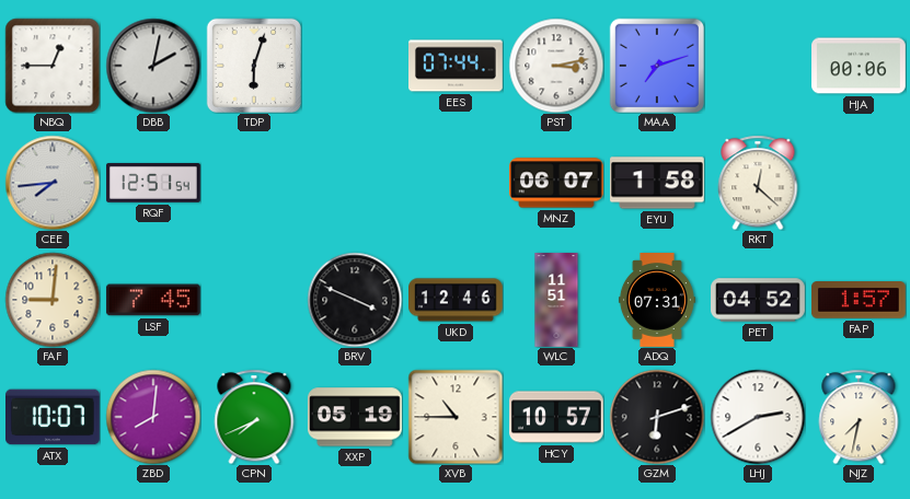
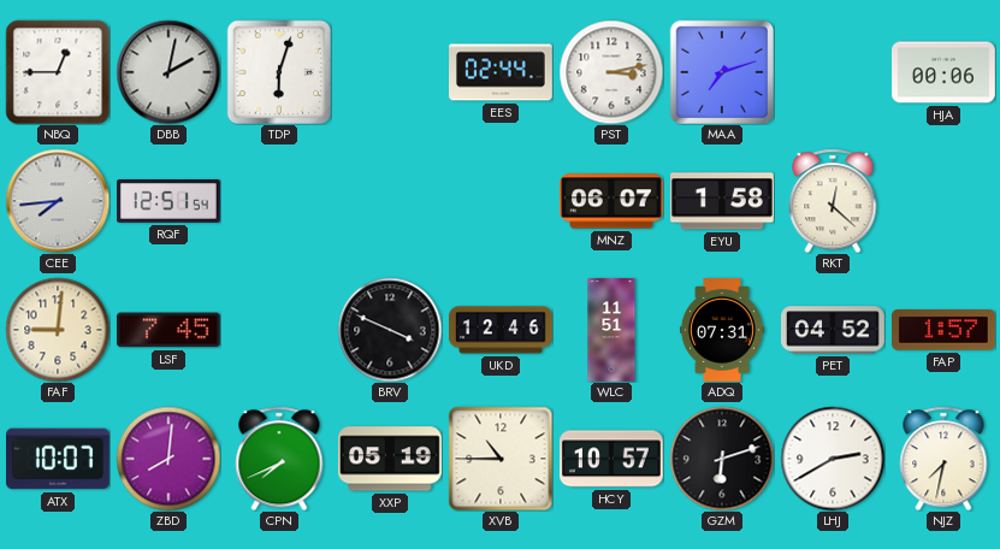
EES: 07:44 -> 02:44 (502, 72)
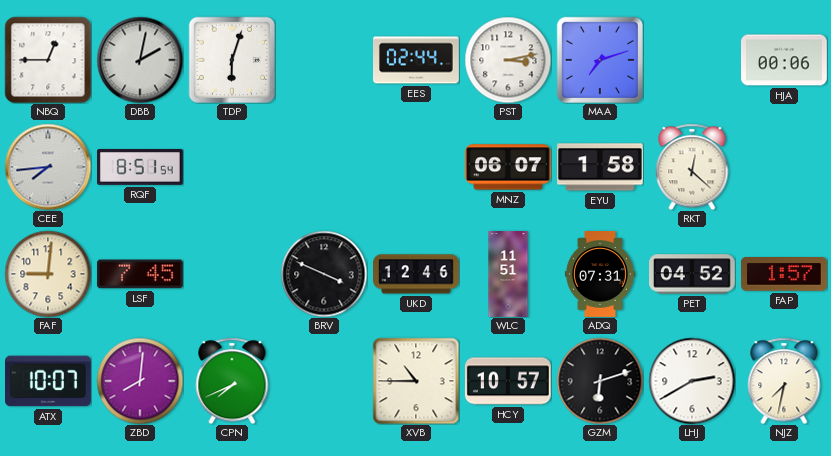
RQF: 12:51 -> 8:51 (141, 168)
XXP: 05:19 -> none (390, 459)
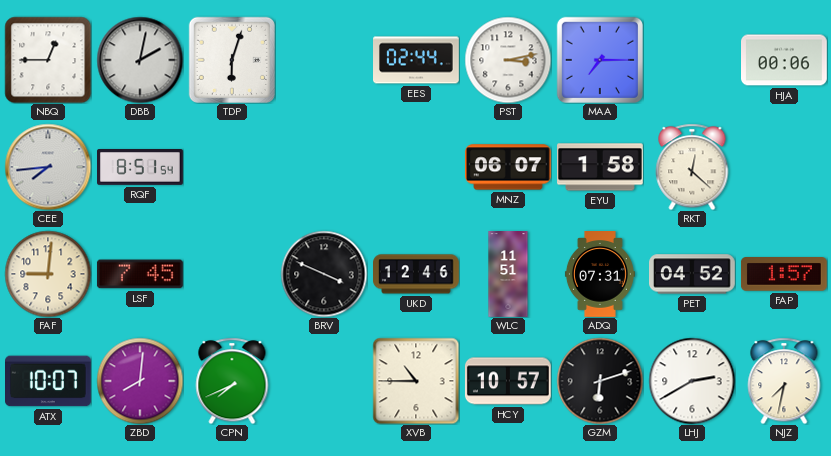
MAA: 7:12 -> 7:15 (600, 60)
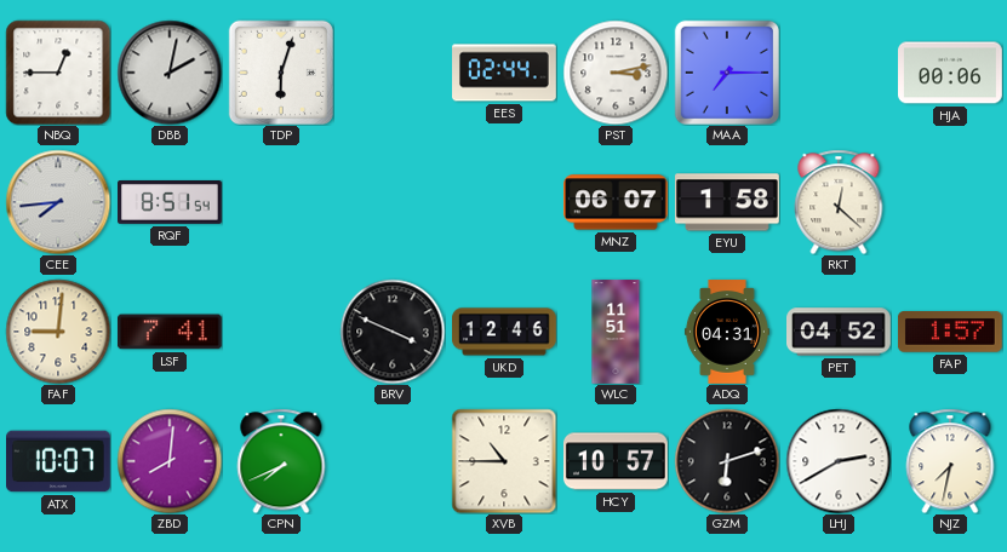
LSF: 7:45 -> 7:41 (170, 332)
ADQ: 07:31 -> 04:31 (727, 333)
